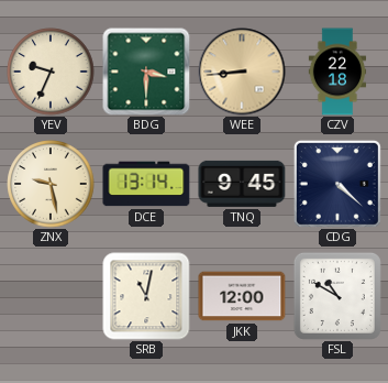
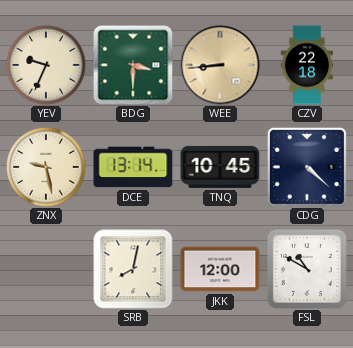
TNQ: 9:45 -> 10:45 (220, 167)
SRB: 11:02 -> 8:02 (133, 269)
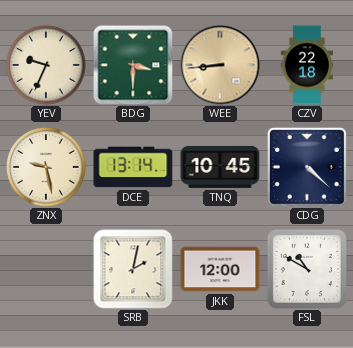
SRB: 8:02 -> 2:02 (133, 269)
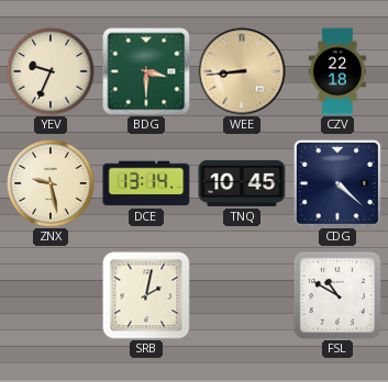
JKK: 12:00 -> none (220, 269)
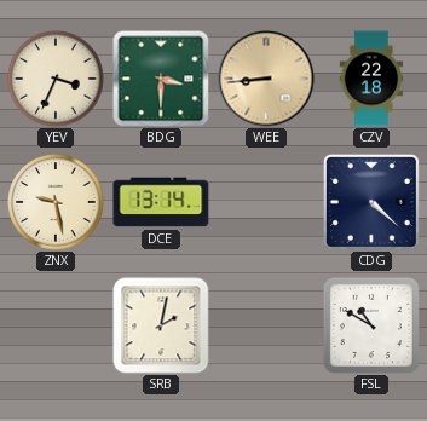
YEV: 9:34 -> 3:34 (56, 79)
TNQ: 10:45 -> none (242, 183)
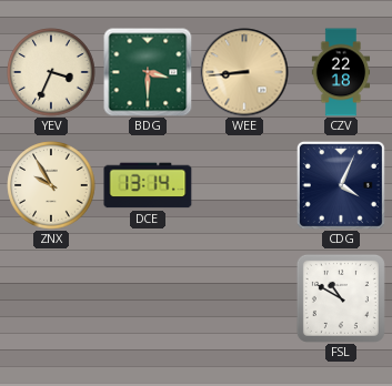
ZNX: 9:28 -> 9:55 (51, 185)
CDG: 4:22 -> 4:04 (341, 185)
SRB: 2:02 -> none (161, 325)
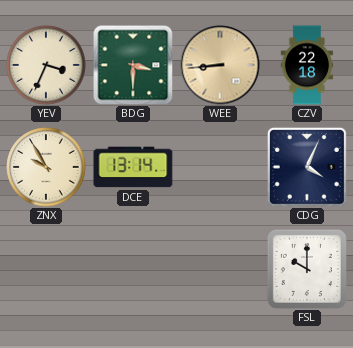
FSL: 10:50 -> 10:00 (307, 269)
